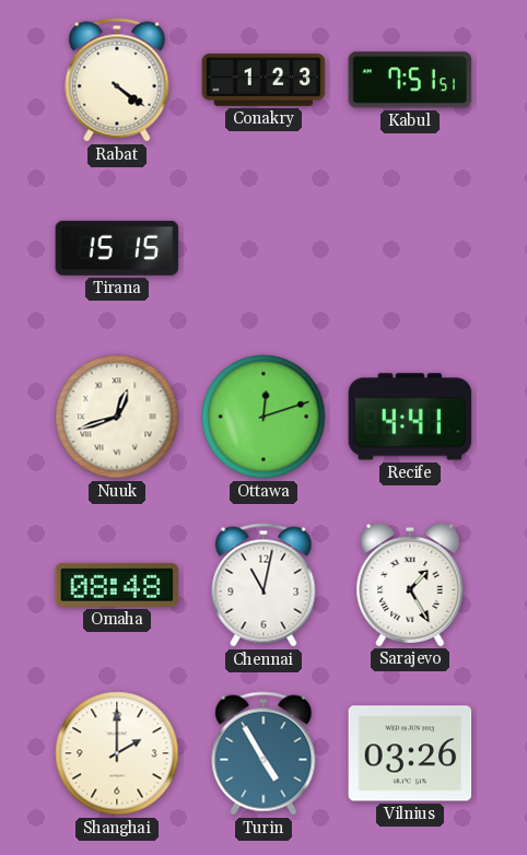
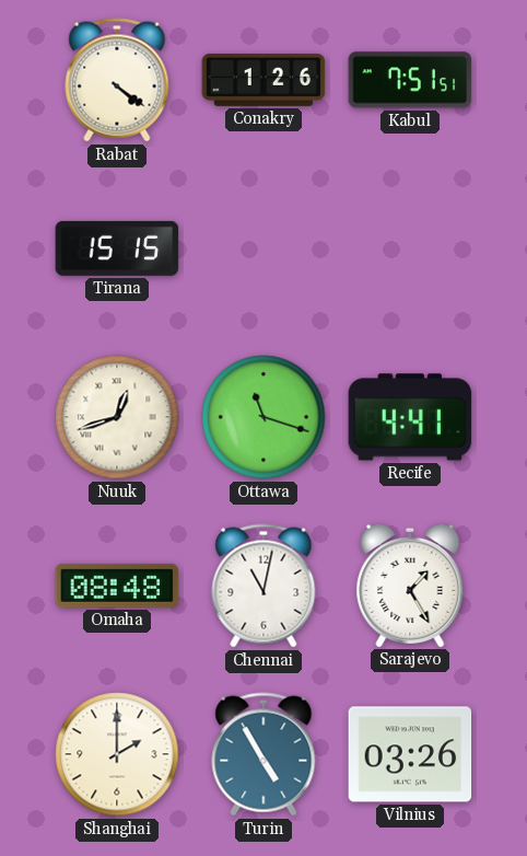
Conakry: 1:23 -> 1:26 (263, 80)
Ottawa: 12:12 -> 11:18 (263, 417)
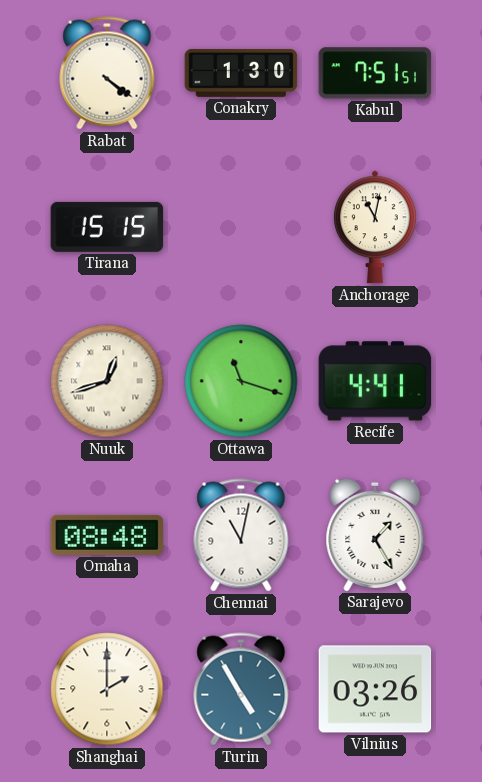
Conakry: 1:26 -> 1:30 (241, 73)
Anchorage: none -> 11:02 (375, 227)
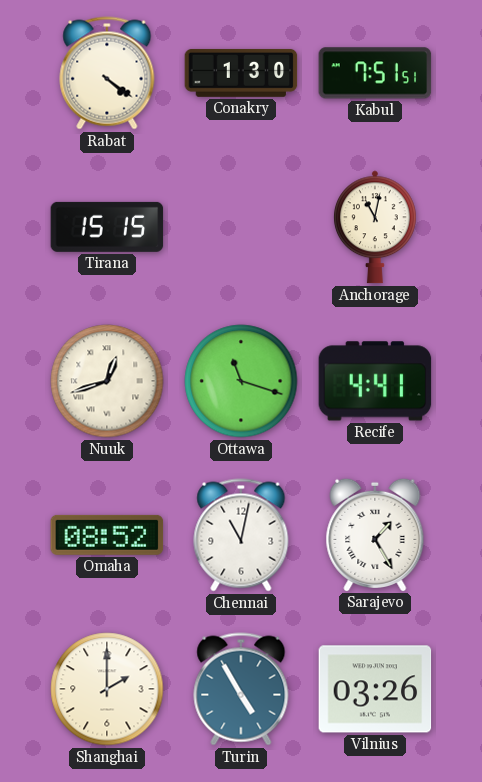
Omaha: 08:48 -> 08:52 (107, 535)
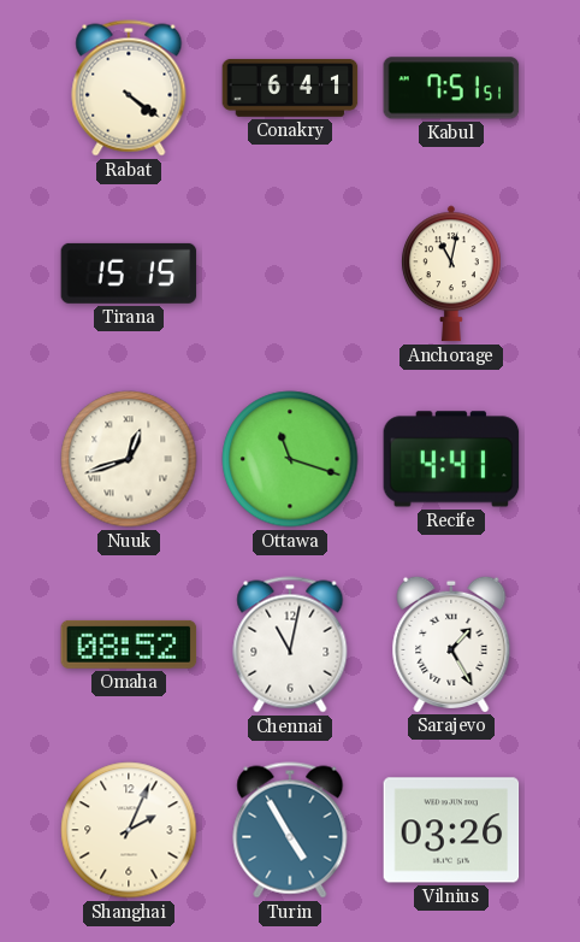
Conakry: 1:30 -> 6:41 (290, 88)
Shanghai: 2:00 -> 2:04 (129, 830)
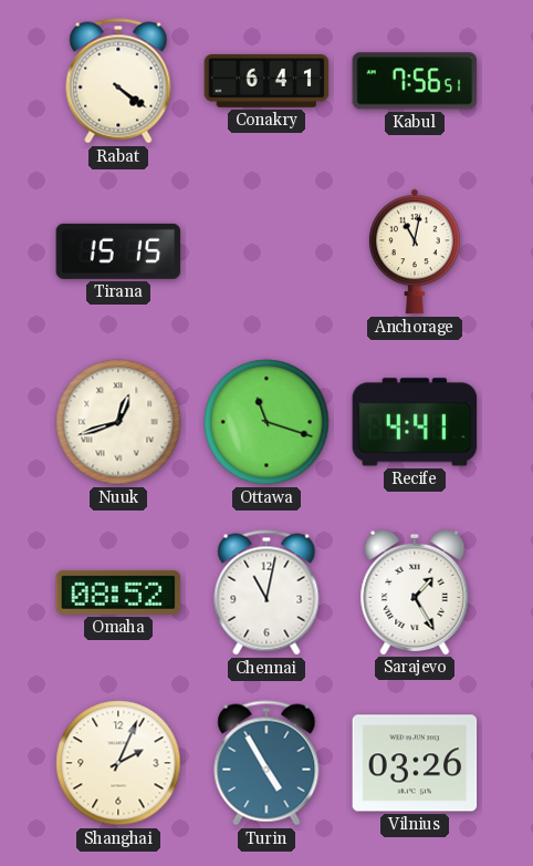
Kabul: 7:51 -> 7:56 (415, 81)
